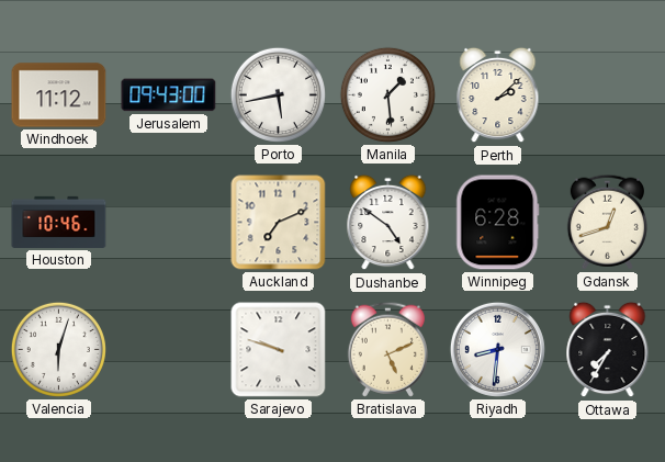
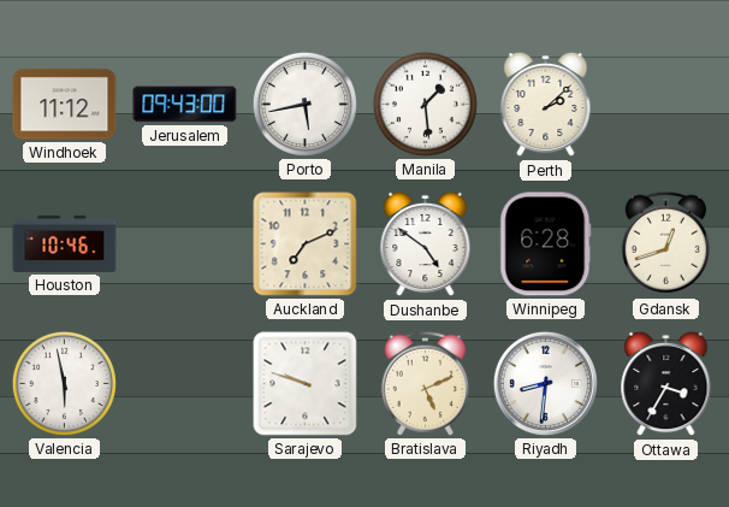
Valencia: 6:03 -> 5:58 (64, 383)
Ottawa: 7:35 -> 3:35 (666, 384)
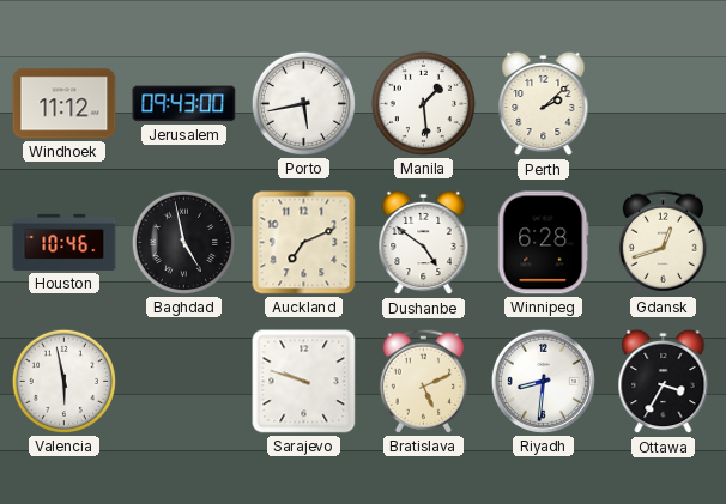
Baghdad: none -> 4:58 (183, 242)
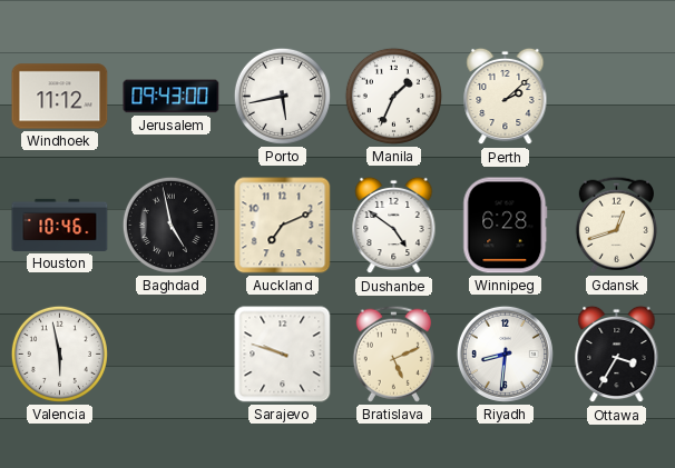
Manila: 1:29 -> 1:34 (393, 96)
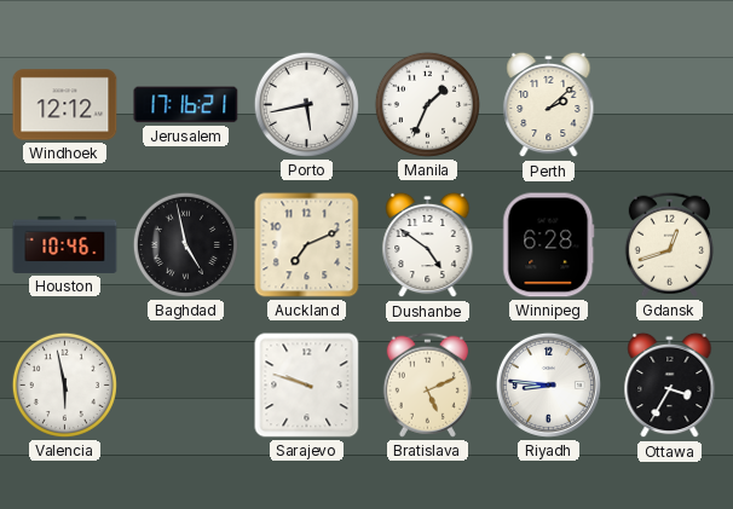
Windhoek: 11:12 -> 12:12 (65, 105)
Jerusalem: 09:43 -> 17:16 (186, 105)
Riyadh: 8:31 -> 8:46 (548, 384)
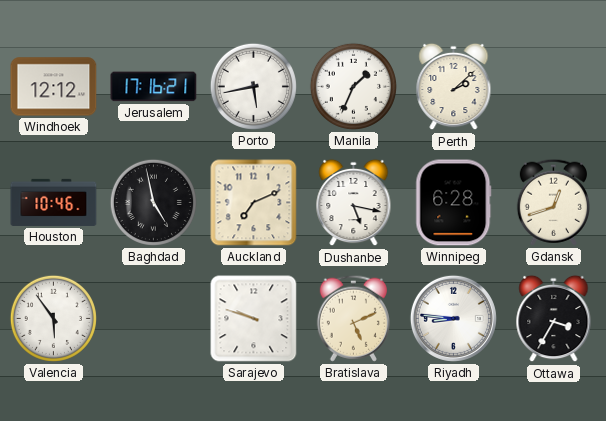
Dushanbe: 4:51 -> 5:17 (354, 203)
Valencia: 5:58 -> 5:54 (53, 318)
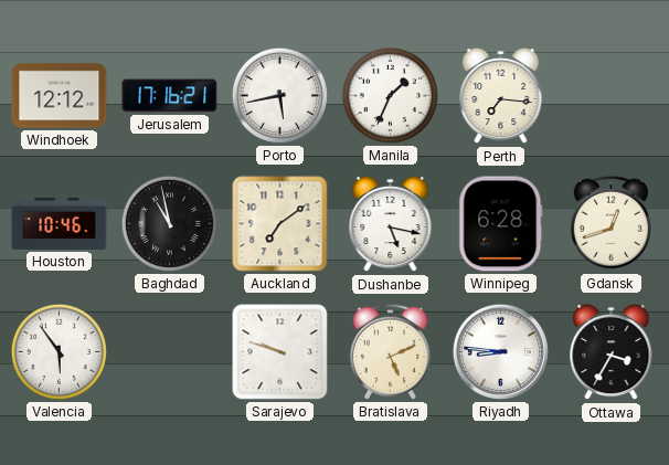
Perth: 2:08 -> 7:16 (501, 96)
Baghdad: 4:58 -> 10:58 (169, 223)
Auckland: 7:11 -> 7:09 (280, 224)
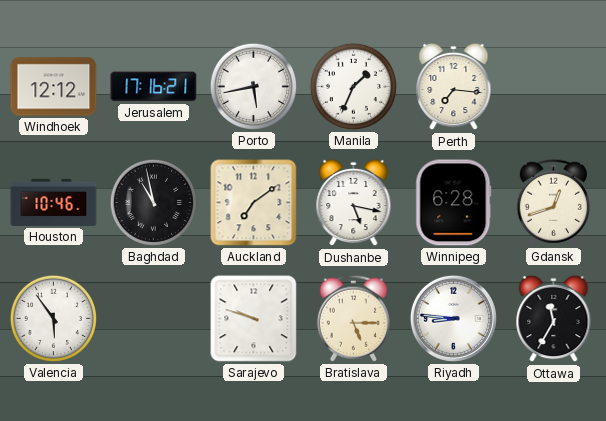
Bratislava: 5:11 -> 5:15 (353, 318)
Ottawa: 3:35 -> 11:35 (554, 319)
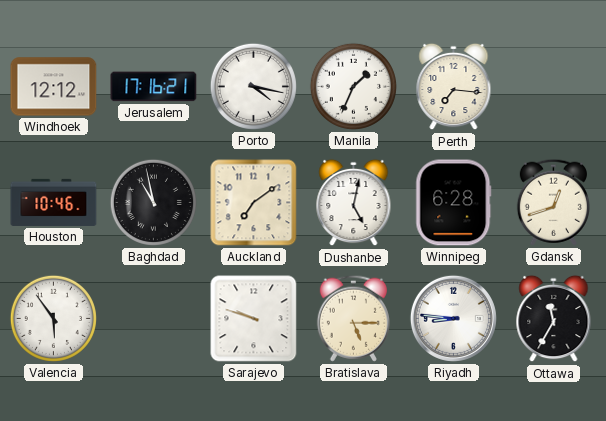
Porto: 5:43 -> 4:17 (253, 86)
Dushanbe: 5:17 -> 5:02 (354, 203)
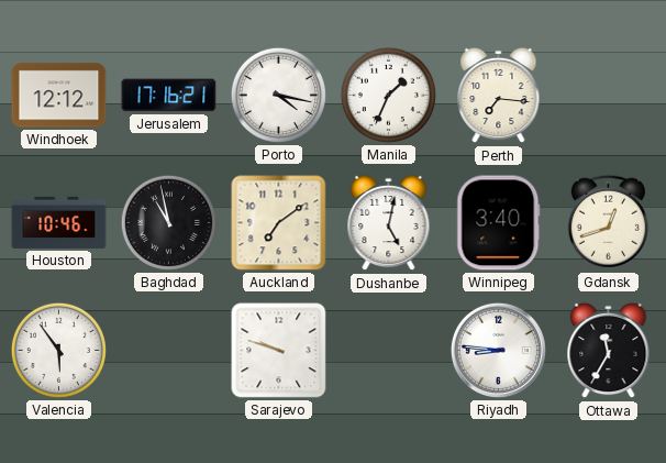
Winnipeg: 6:28 -> 3:40 (499, 223)
Bratislava: 5:15 -> none (353, 318)
